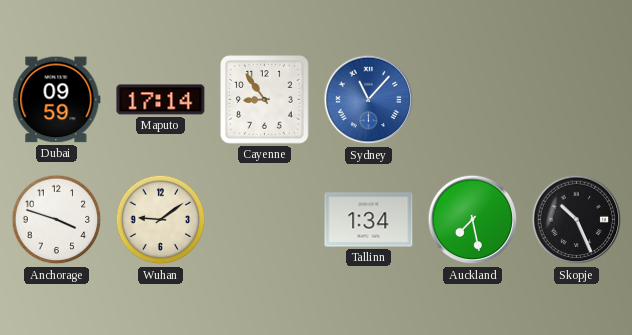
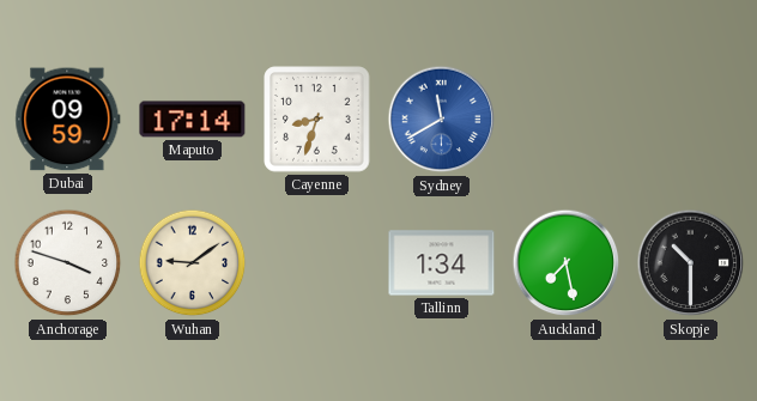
Cayenne: 8:54 -> 8:33 (317, 120)
Sydney: 11:07 -> 11:40 (442, 120)
Skopje: 10:26 -> 10:30 (691, 263)
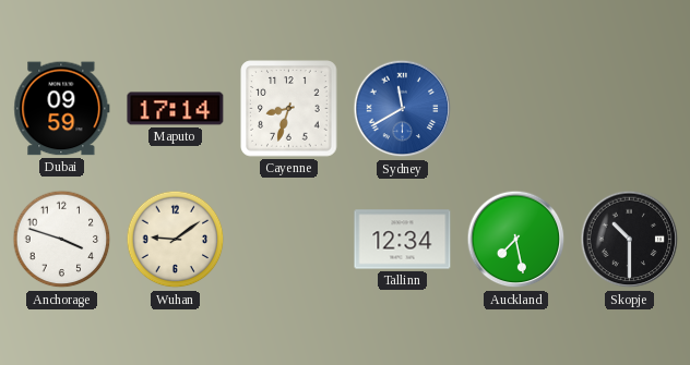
Tallinn: 1:34 -> 12:34 (403, 240)
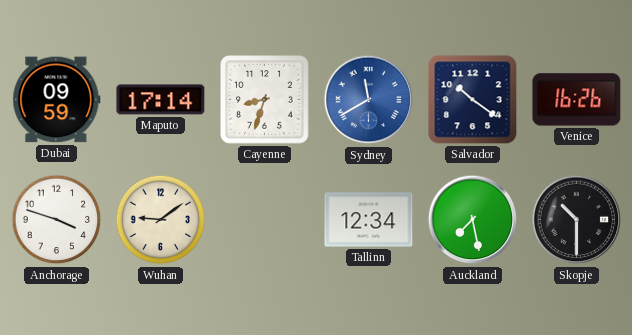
Salvador: none -> 10:21 (473, 100)
Venice: none -> 16:26 (577, 100)
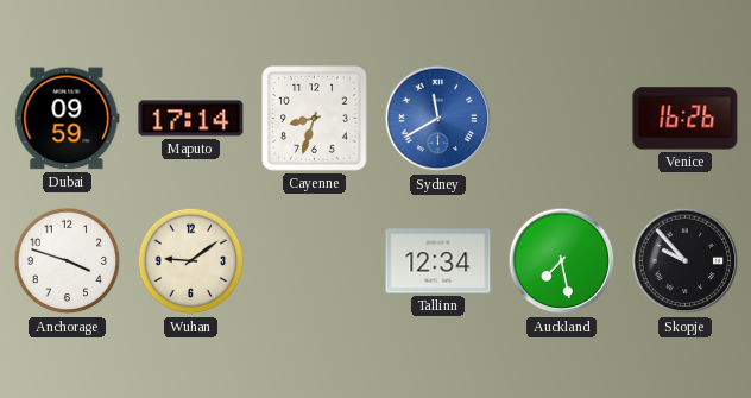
Salvador: 10:21 -> none (473, 100)
Skopje: 10:30 -> 9:53 (686, 261)
